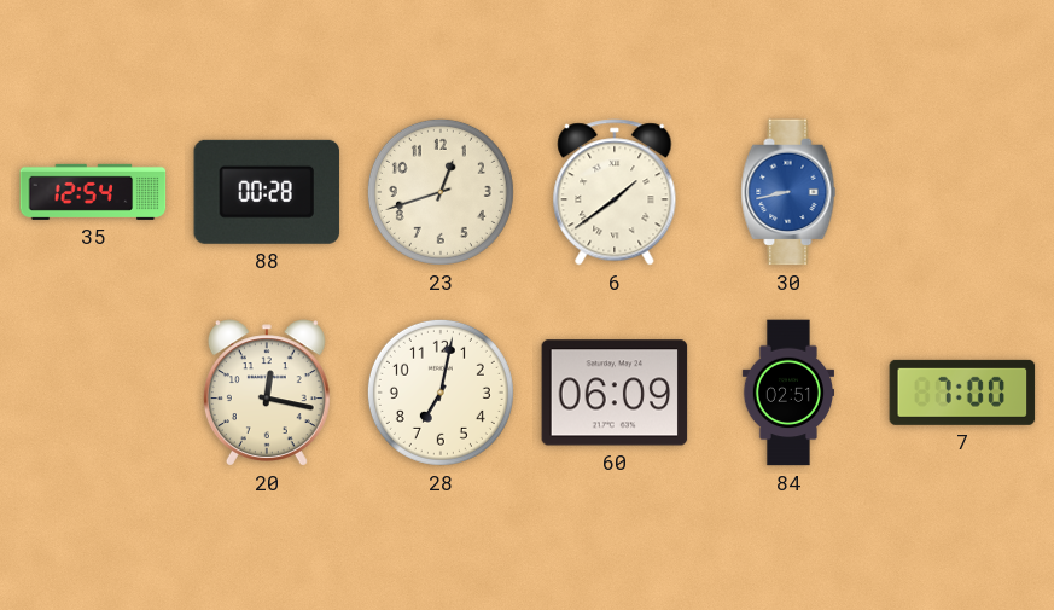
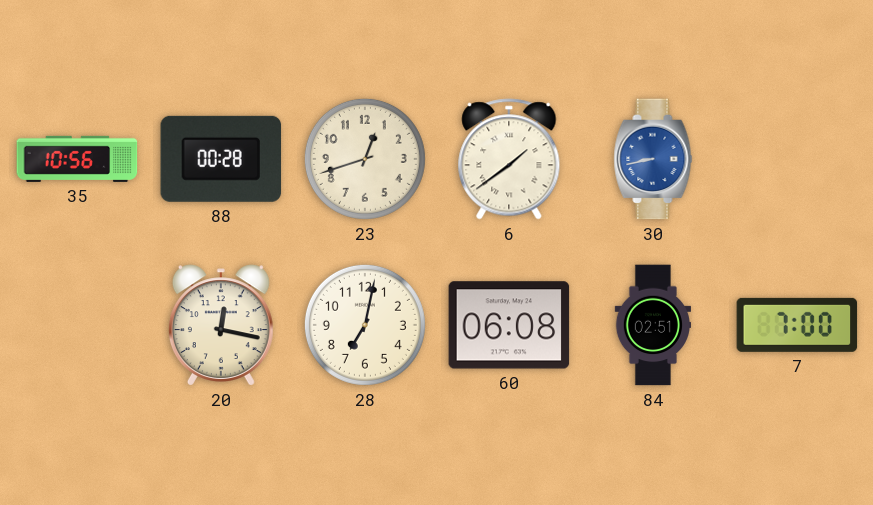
35: 12:54 -> 10:56 (77, 159)
60: 06:09 -> 06:08 (509, 325)
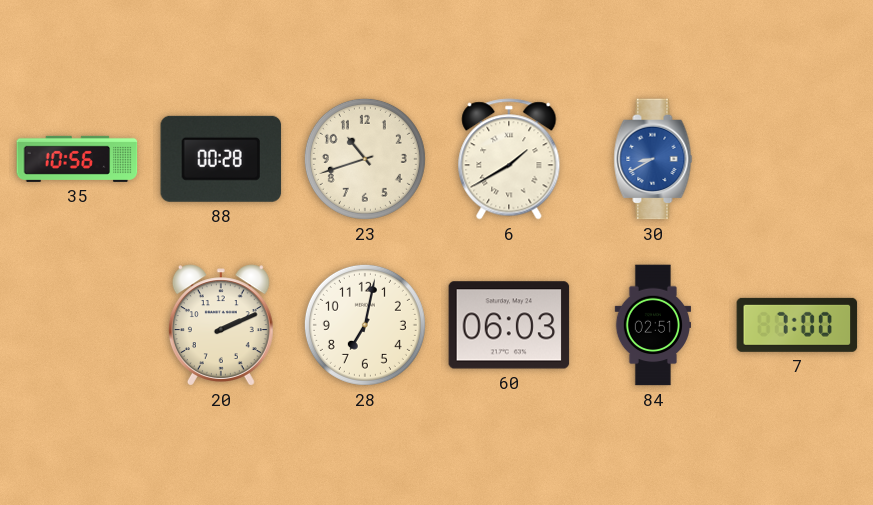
23: 12:42 -> 10:42 (365, 159)
6: 1:39 -> 1:40 (509, 159)
30: 8:43 -> 8:40 (653, 159)
20: 12:17 -> 2:11 (221, 325)
60: 06:08 -> 06:03 (509, 325)
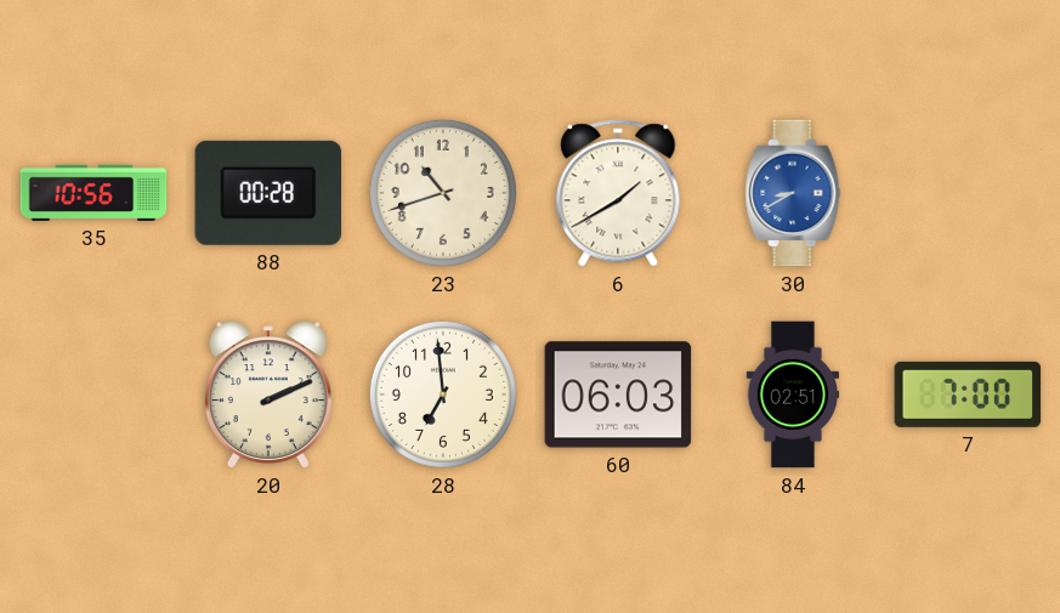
28: 7:02 -> 6:59 (443, 395)
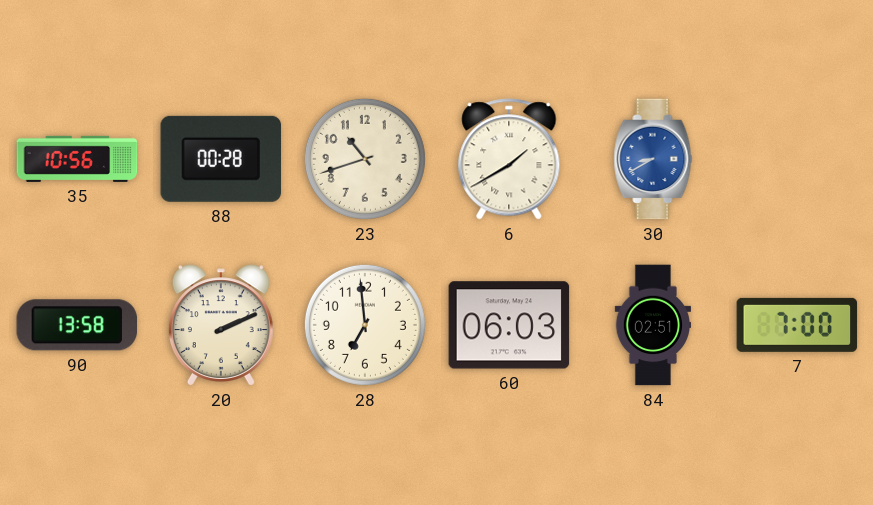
90: none -> 13:58 (77, 325)
